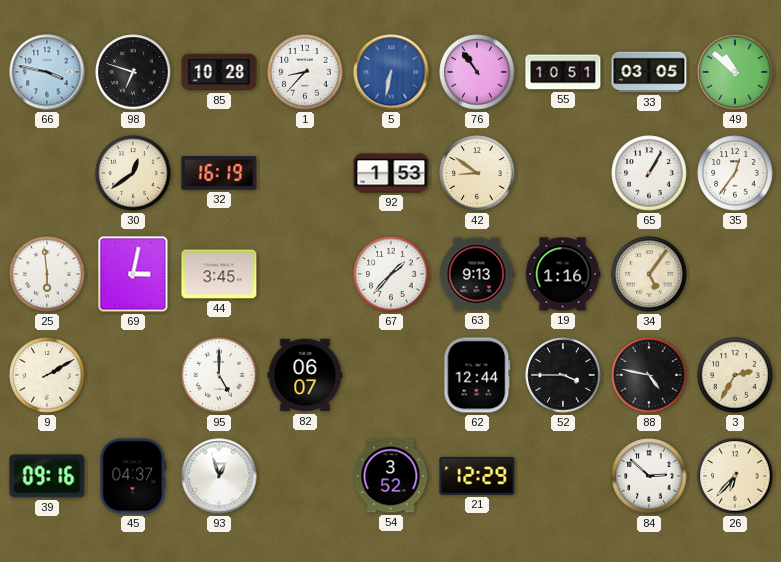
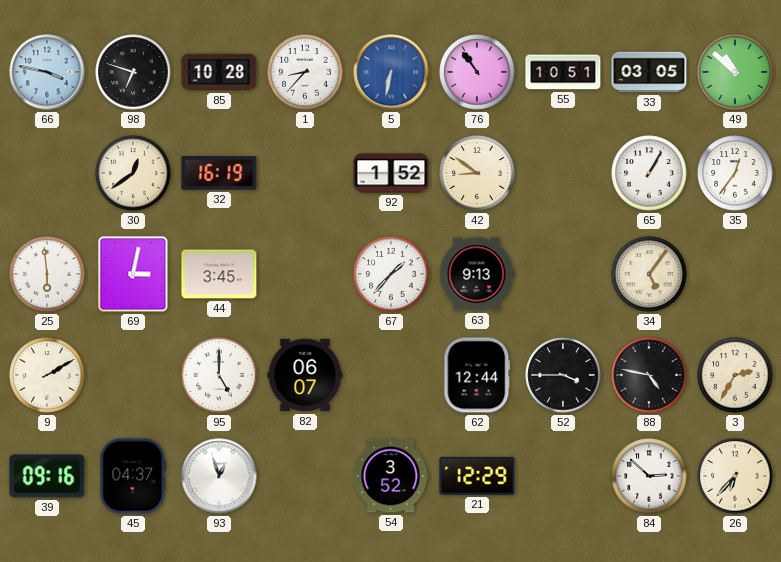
92: 1:53 -> 1:52 (391, 173)
19: 1:16 -> none (563, 274)
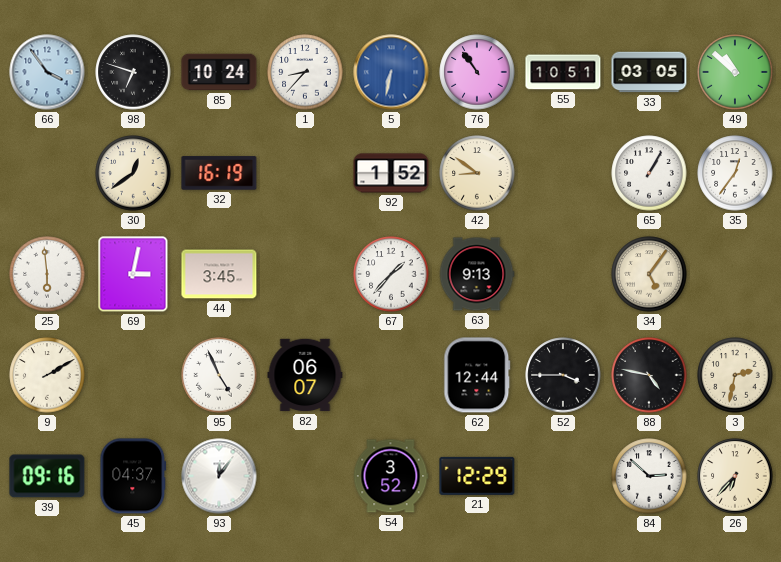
66: 3:47 -> 3:54 (47, 72)
85: 10:28 -> 10:24 (219, 72)
95: 5:00 -> 4:56 (219, 375)
3: 2:35 -> 2:32 (735, 375)
93: 12:57 -> 12:06 (219, 476)
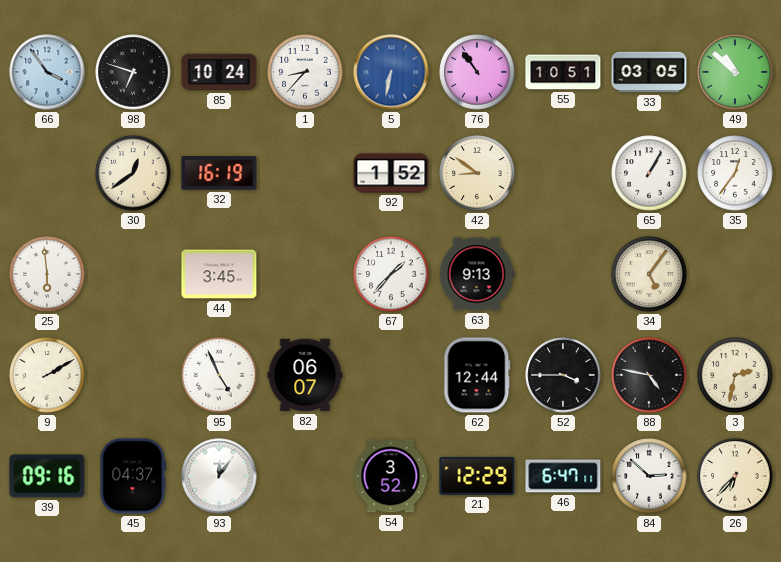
69: 3:02 -> none (133, 274)
46: none -> 6:47 (563, 476)
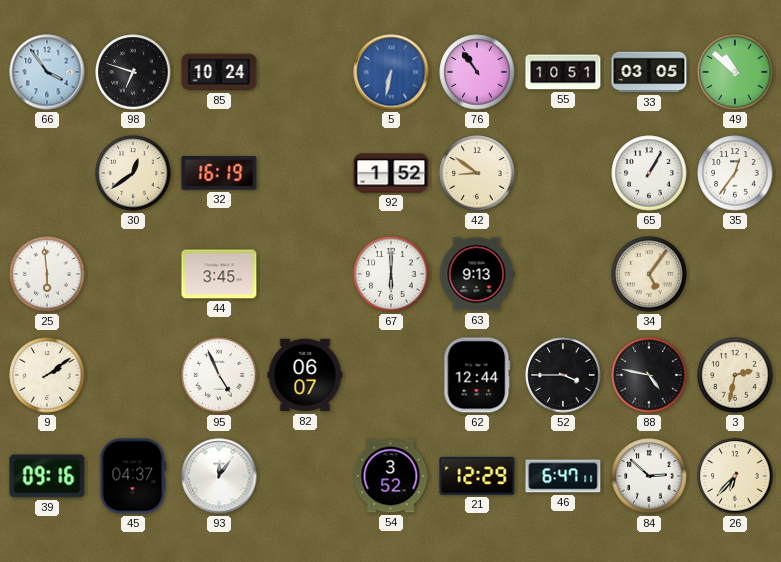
1: 8:37 -> none (305, 72)
67: 1:37 -> 6:00 (391, 274)
9: 2:10 -> 2:09 (47, 375)
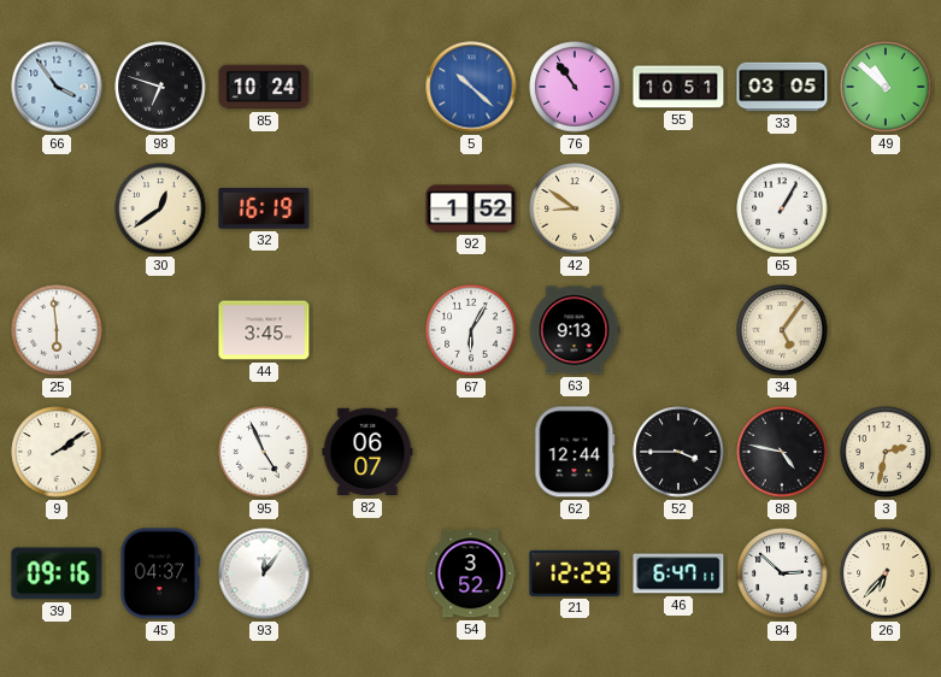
5: 6:32 -> 10:22 (471, 87)
35: 12:36 -> none (735, 173)
67: 6:00 -> 6:05 (471, 330)
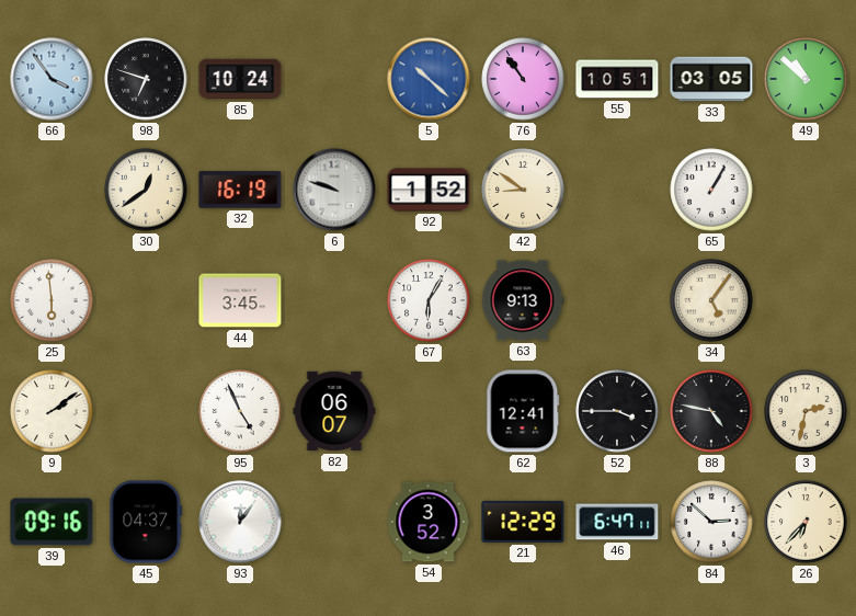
6: none -> 9:48 (334, 190)
62: 12:44 -> 12:41 (523, 411)
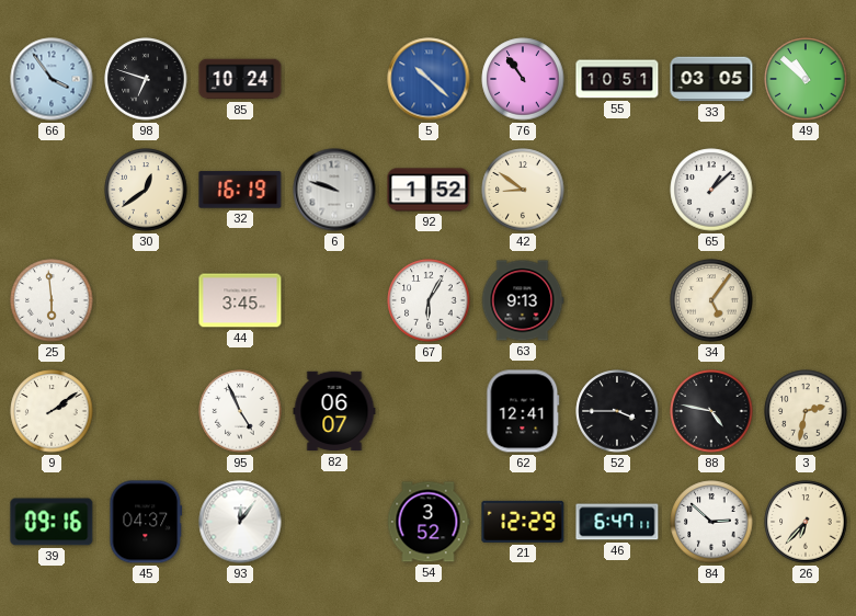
65: 1:05 -> 1:08 (711, 190)
